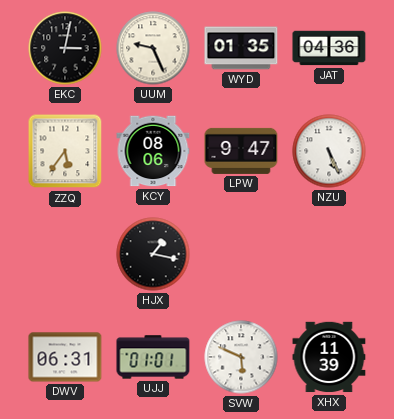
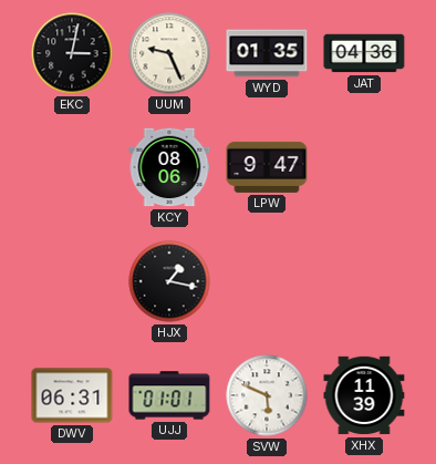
ZZQ: 5:36 -> none (65, 151)
NZU: 5:26 -> none (329, 151)
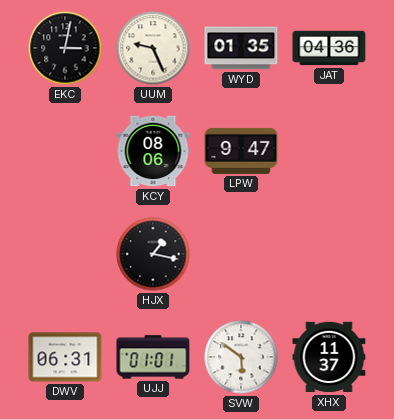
SVW: 5:49 -> 5:51 (241, 357)
XHX: 11:39 -> 11:37 (329, 357)
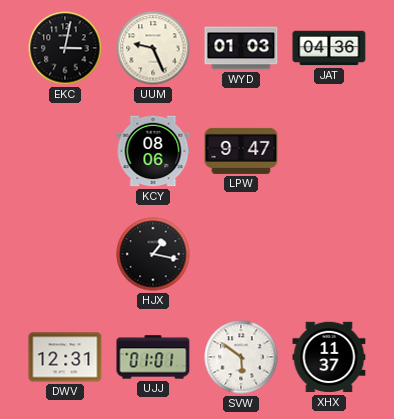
WYD: 01:35 -> 01:03 (241, 48)
DWV: 06:31 -> 12:31 (65, 357)
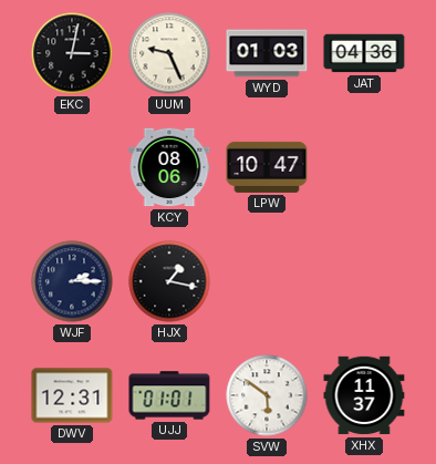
LPW: 9:47 -> 10:47 (267, 167)
WJF: none -> 2:15 (72, 281)
